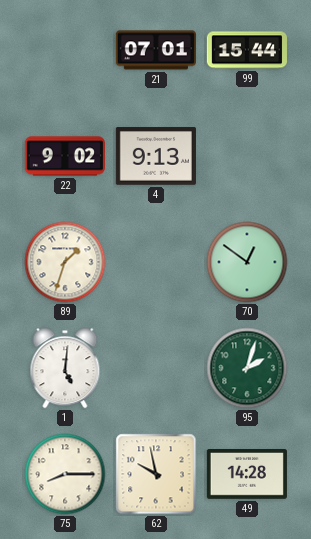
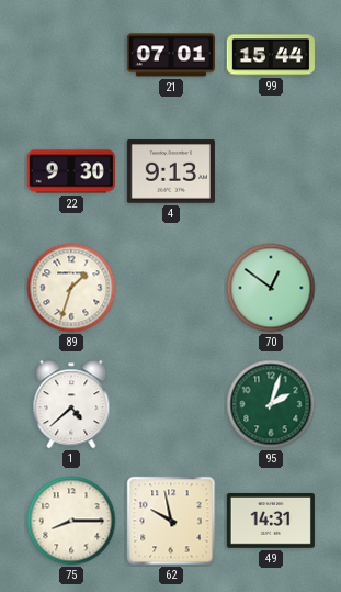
22: 9:02 -> 9:30 (71, 171)
1: 5:01 -> 4:38 (71, 404)
49: 14:28 -> 14:31 (271, 522)
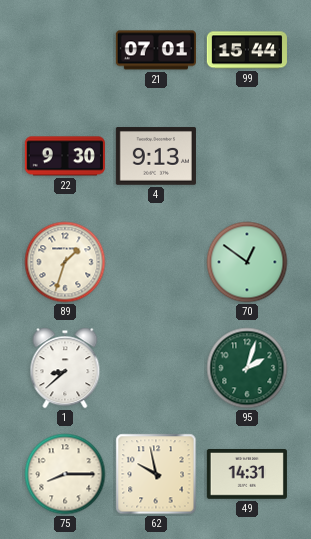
1: 4:38 -> 8:38 (65, 368)
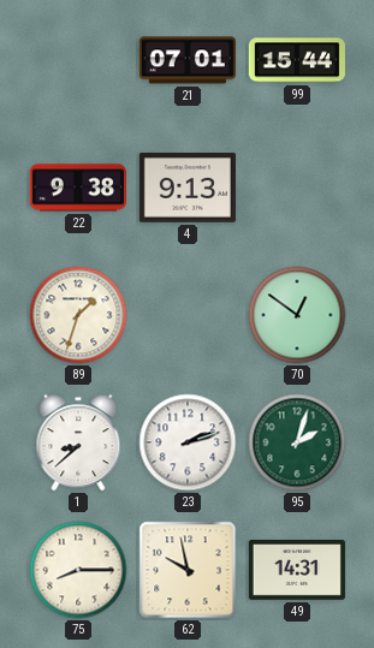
22: 9:30 -> 9:38 (78, 188)
23: none -> 2:12 (188, 442)
